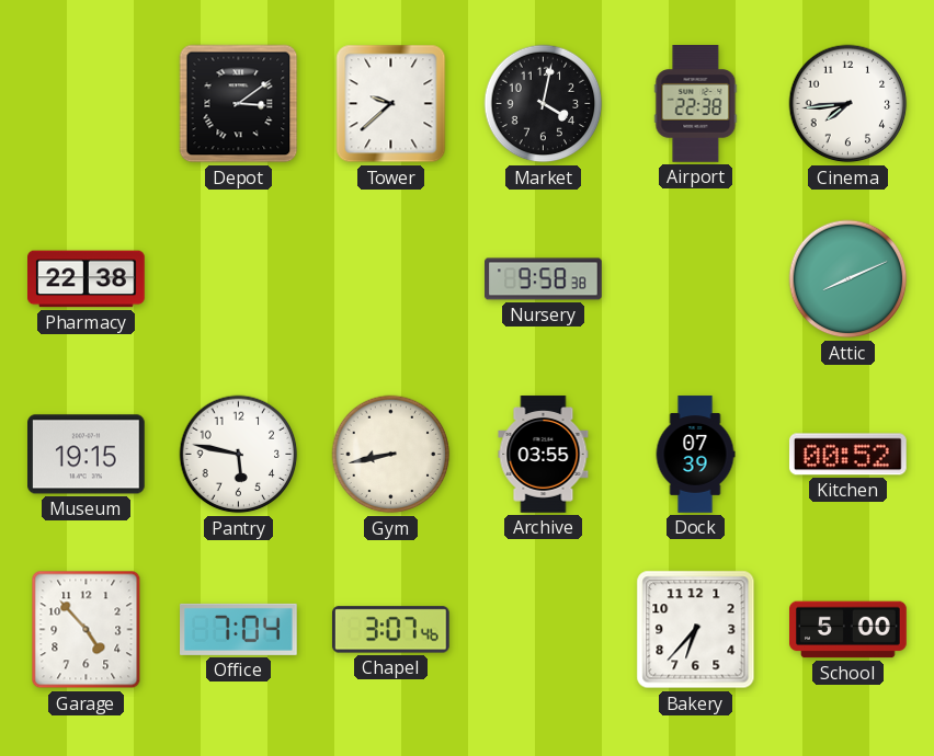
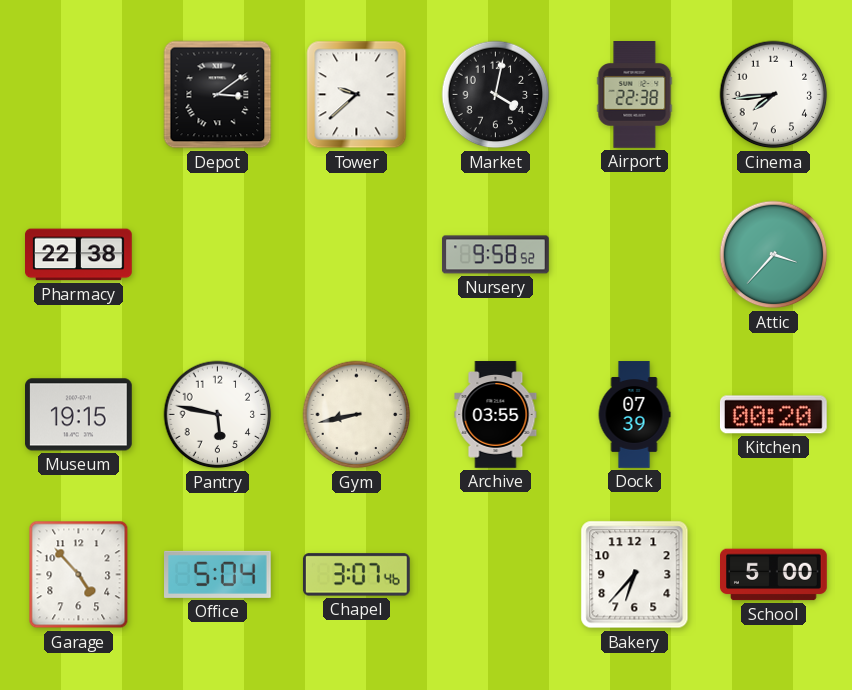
Nursery: 9:58:38 -> 9:58:52 (496, 255)
Attic: 8:11 -> 3:37 (774, 255)
Kitchen: 00:52 -> 00:20 (773, 415)
Office: 7:04 -> 5:04 (218, 574)
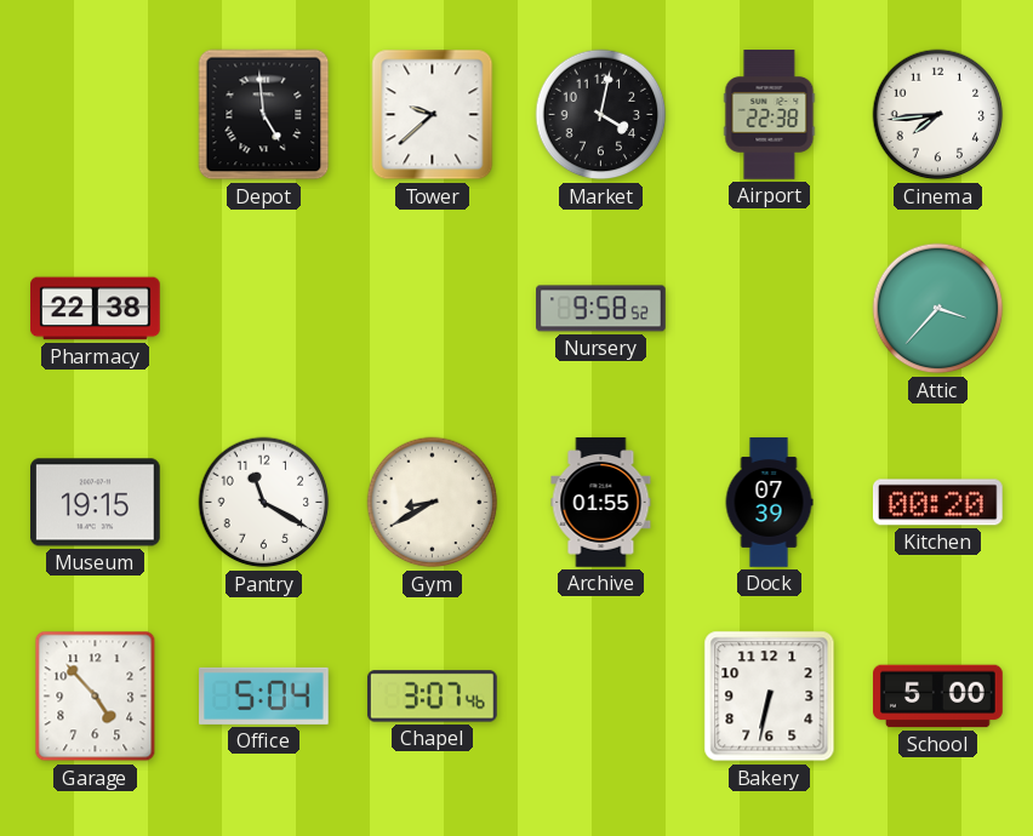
Depot: 3:09 -> 4:59 (264, 115)
Pantry: 5:47 -> 11:20 (264, 503)
Gym: 8:43 -> 8:40 (433, 503)
Archive: 03:55 -> 01:55 (601, 503)
Bakery: 6:37 -> 6:32 (770, 697)
